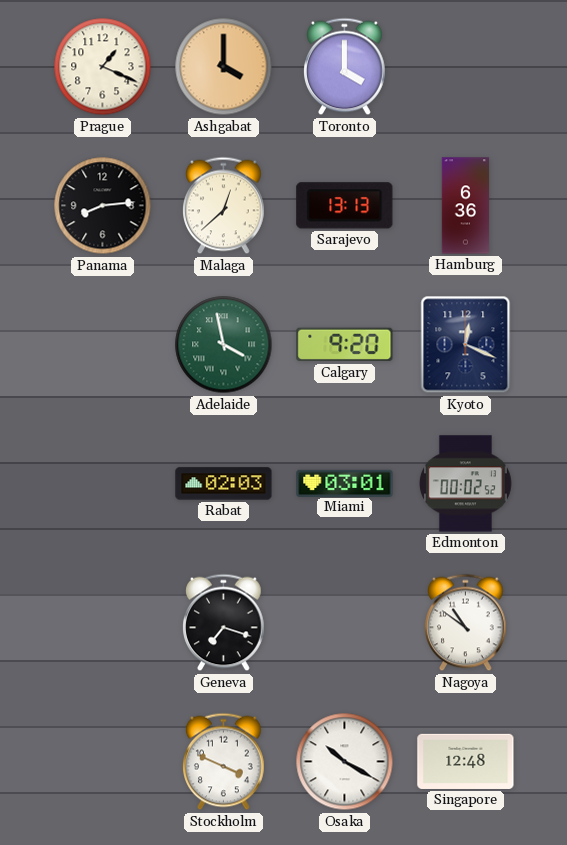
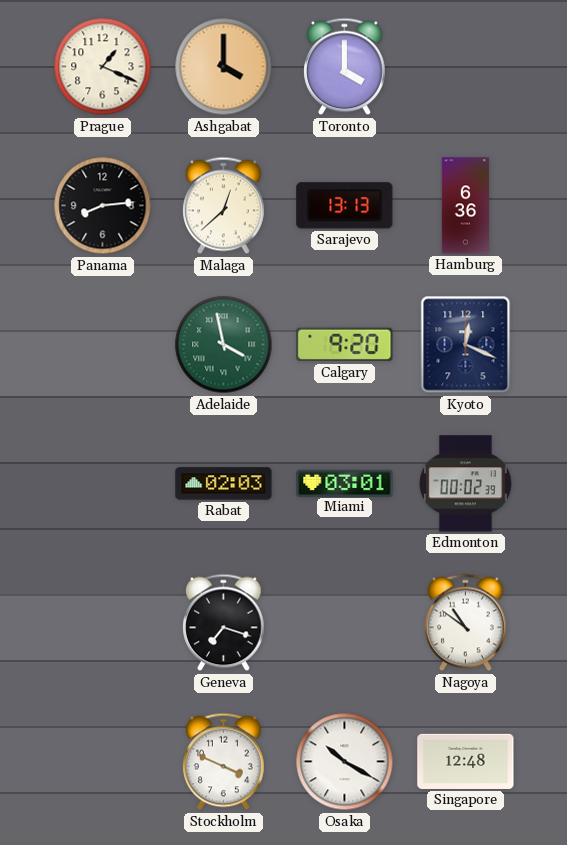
Edmonton: 00:02:52 -> 00:02:39 (466, 484)
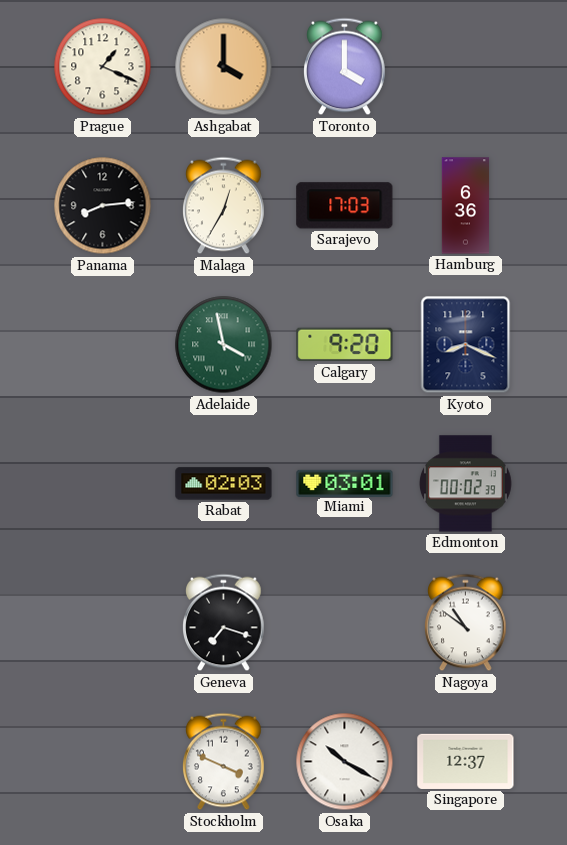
Malaga: 12:38 -> 12:35 (224, 206)
Sarajevo: 13:13 -> 17:03 (345, 206)
Kyoto: 12:19 -> 8:19 (466, 345)
Singapore: 12:48 -> 12:37 (466, 761)
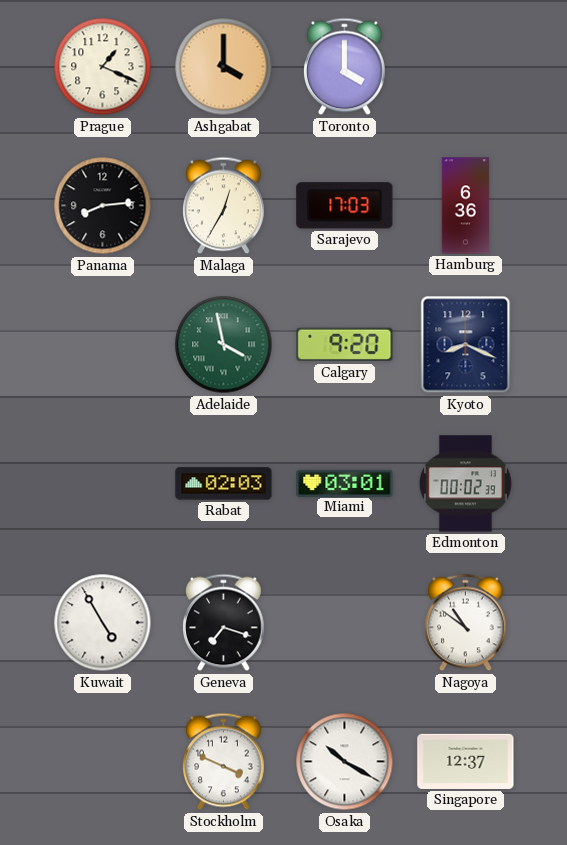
Kuwait: none -> 4:55 (103, 623)
